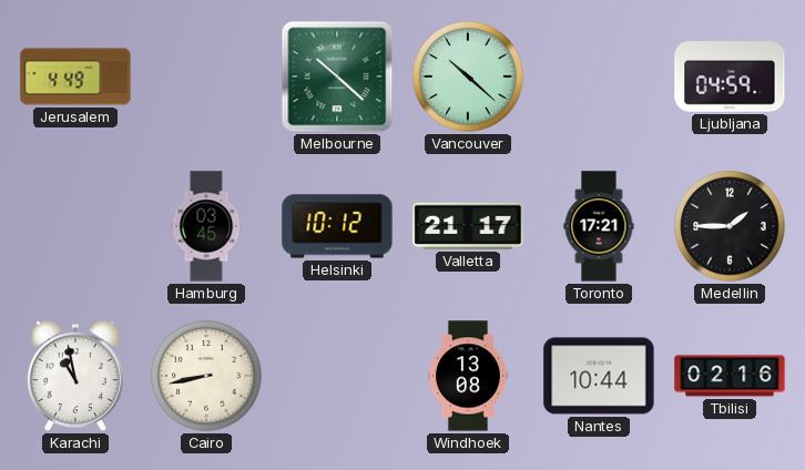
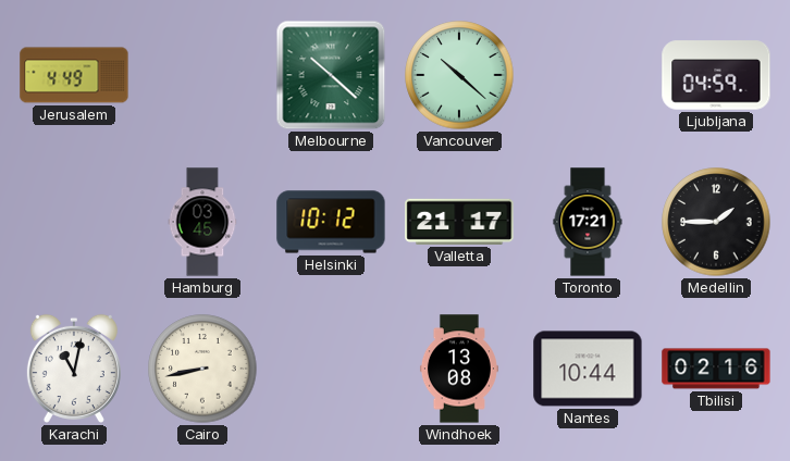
Karachi: 10:58 -> 11:02 (74, 369)
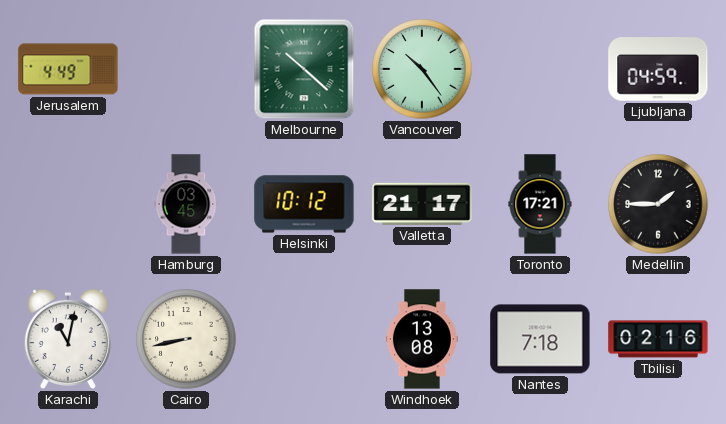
Vancouver: 10:22 -> 10:24 (422, 69)
Nantes: 10:44 -> 7:18 (540, 339)
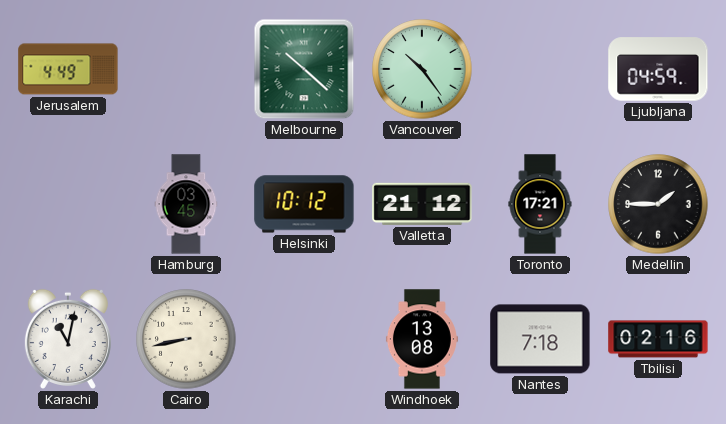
Valletta: 21:17 -> 21:12 (422, 204)
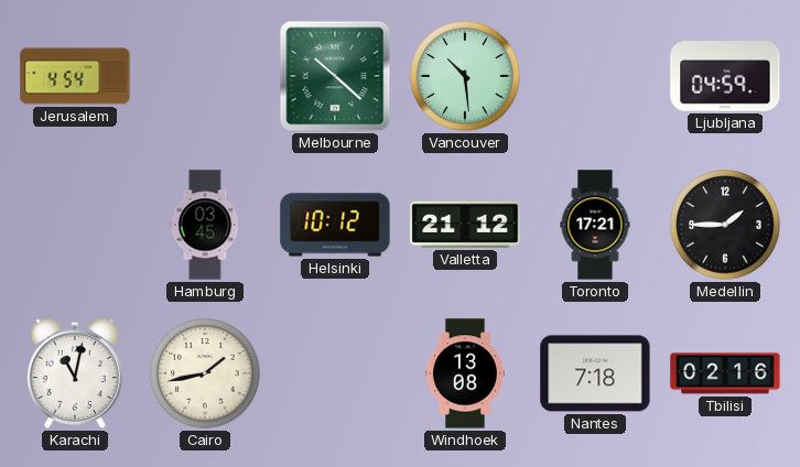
Jerusalem: 4:49 -> 4:54 (75, 76)
Vancouver: 10:24 -> 10:29 (465, 76)
Cairo: 8:43 -> 1:43 (205, 373)
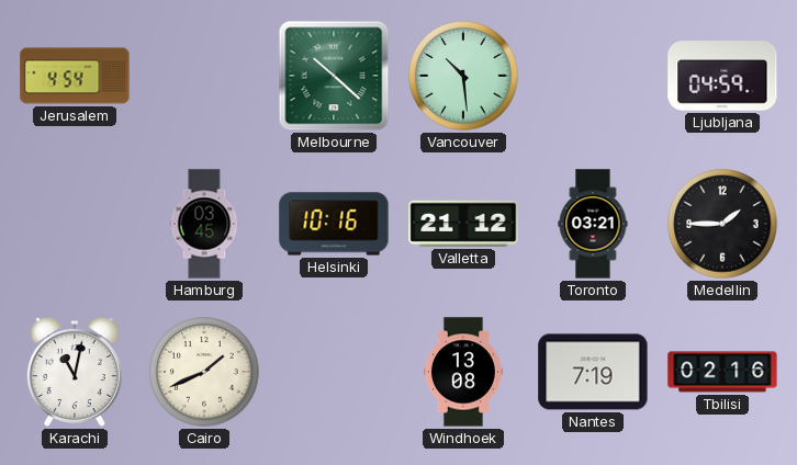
Helsinki: 10:12 -> 10:16 (334, 224)
Toronto: 17:21 -> 03:21 (593, 224)
Cairo: 1:43 -> 1:41 (204, 372)
Nantes: 7:18 -> 7:19 (593, 372)
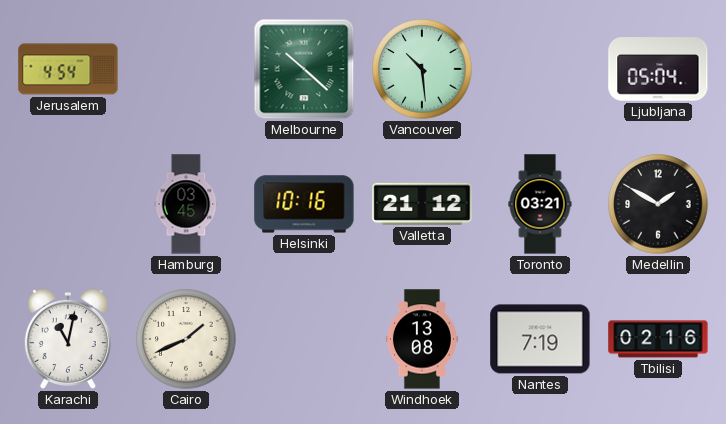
Ljubljana: 04:59 -> 05:04 (658, 69)
Medellin: 1:45 -> 1:50 (658, 204)
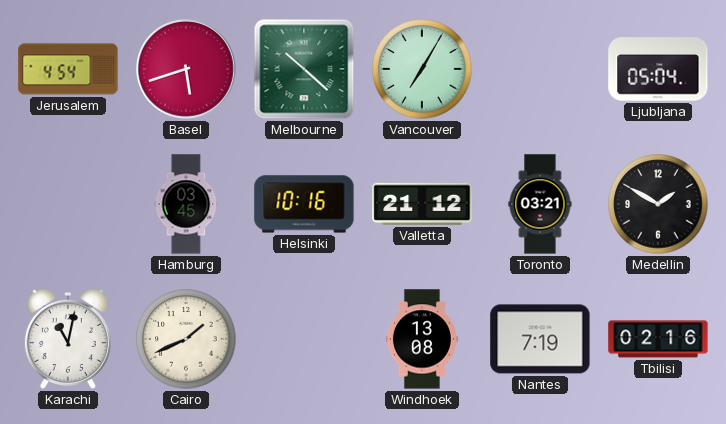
Basel: none -> 5:42 (187, 70)
Vancouver: 10:29 -> 7:05 (422, 69)
